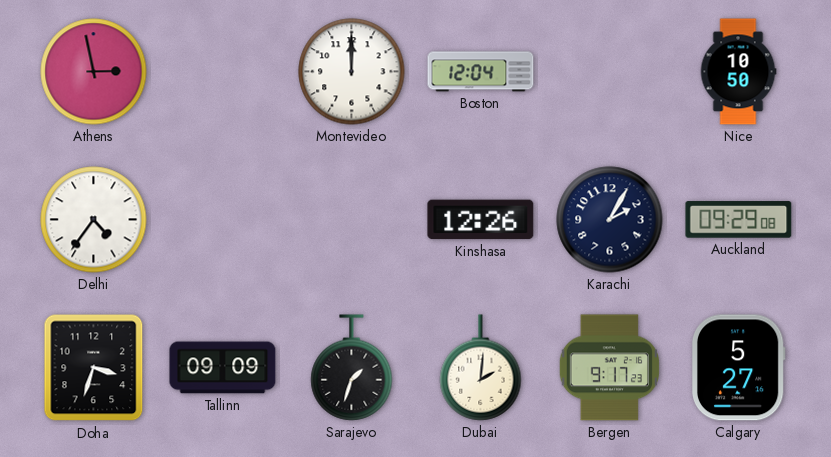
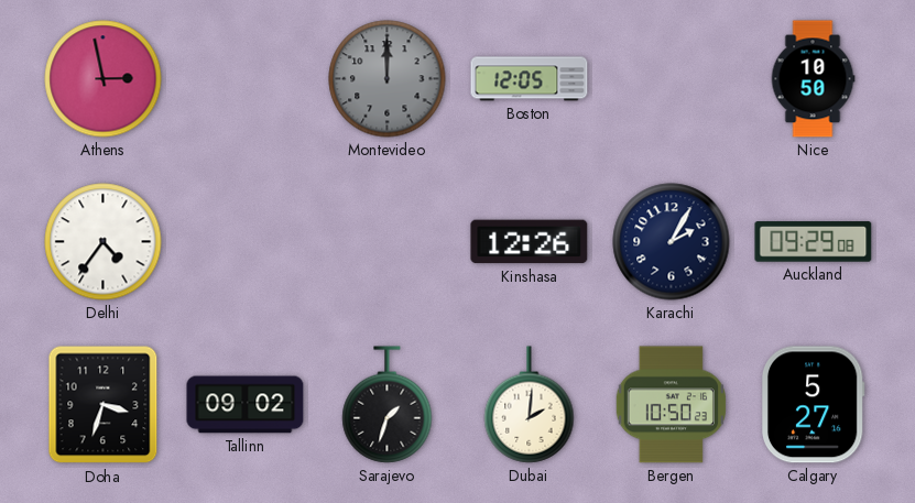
Montevideo dial: white -> grey (388, 79)
Boston: 12:04 -> 12:05 (530, 79)
Tallinn: 09:09 -> 09:02 (246, 405)
Bergen: 9:17 -> 10:50 (671, 405)
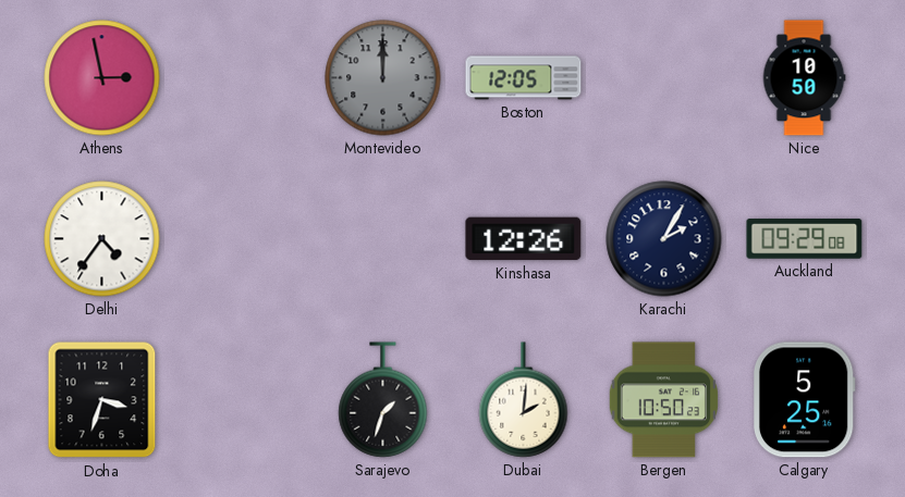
Tallinn: 09:02 -> none (246, 405)
Calgary: 5:27 -> 5:25 (804, 400)
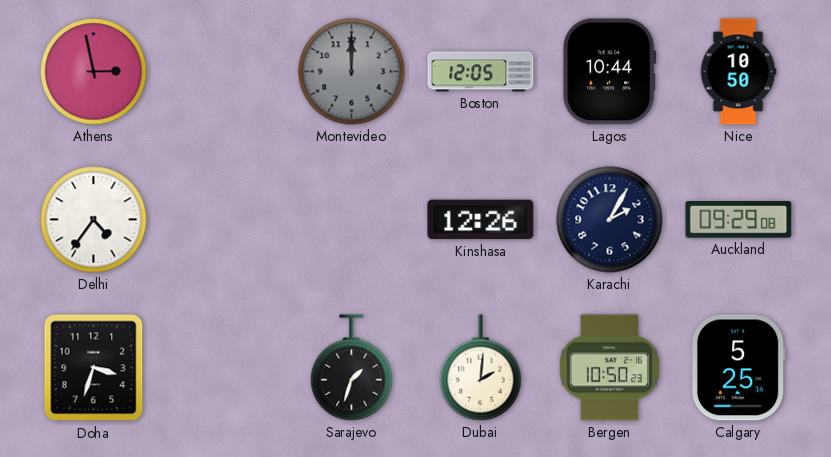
Lagos: none -> 10:44 (610, 72)
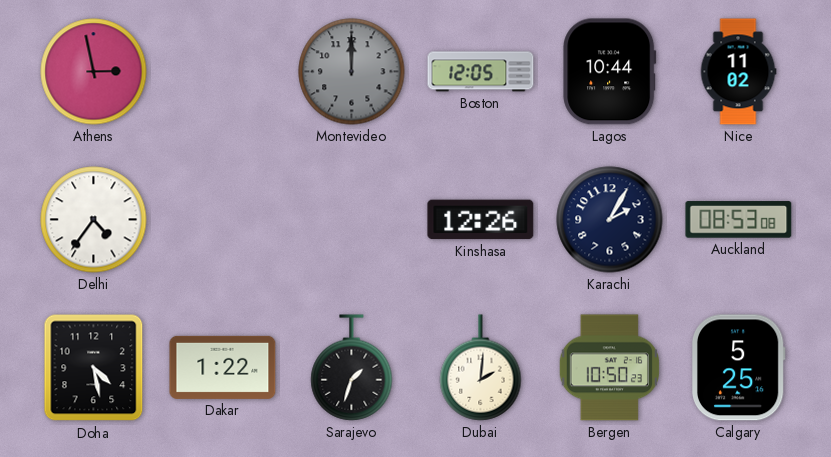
Nice: 10:50 -> 11:02 (738, 72)
Auckland: 09:29 -> 08:53 (739, 220)
Doha: 3:33 -> 4:28 (94, 368)
Dakar: none -> 1:22 (223, 367)
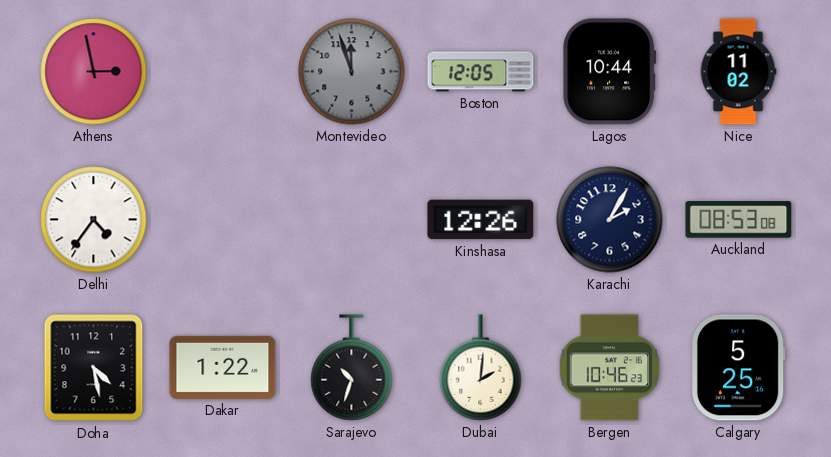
Montevideo: 12:00 -> 11:57 (352, 72)
Sarajevo: 1:33 -> 10:33 (352, 368)
Bergen: 10:50 -> 10:46 (609, 368)
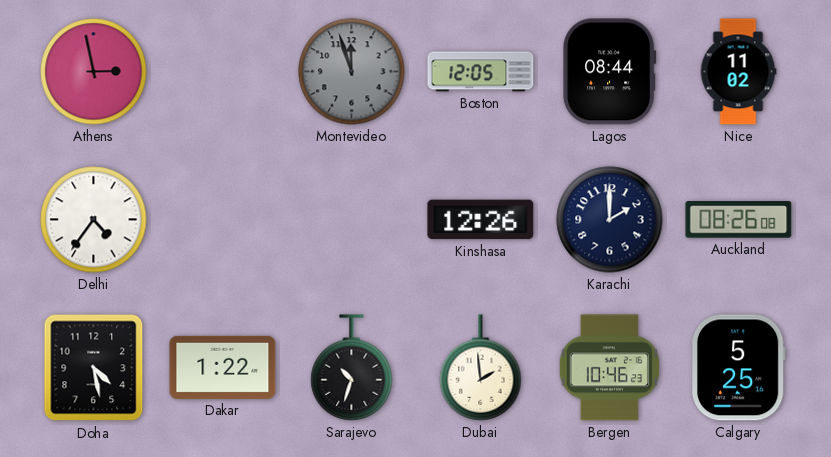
Lagos: 10:44 -> 08:44 (610, 72)
Karachi: 2:05 -> 2:00 (610, 220)
Auckland: 08:53 -> 08:26 (739, 220)
Dubai: 2:01 -> 1:59 (481, 368)
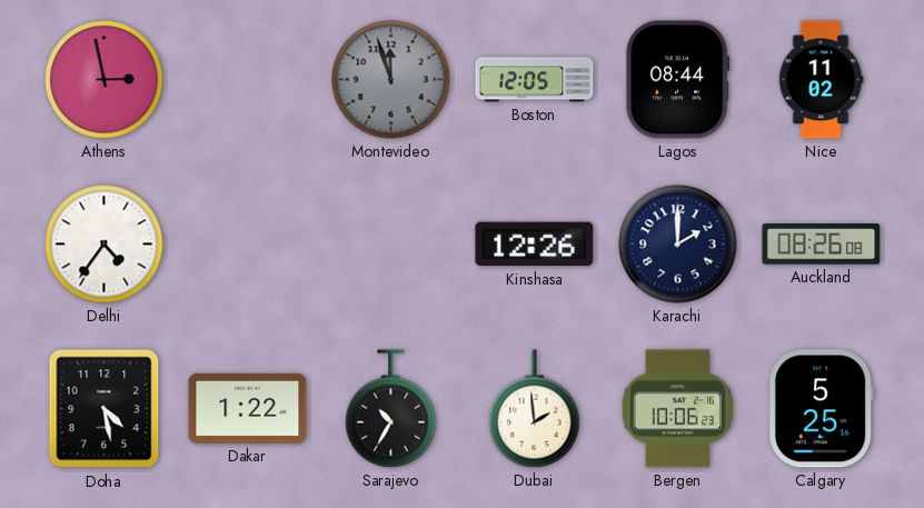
Sarajevo: 10:33 -> 10:35 (391, 409)
Bergen: 10:46 -> 10:06 (677, 409)
